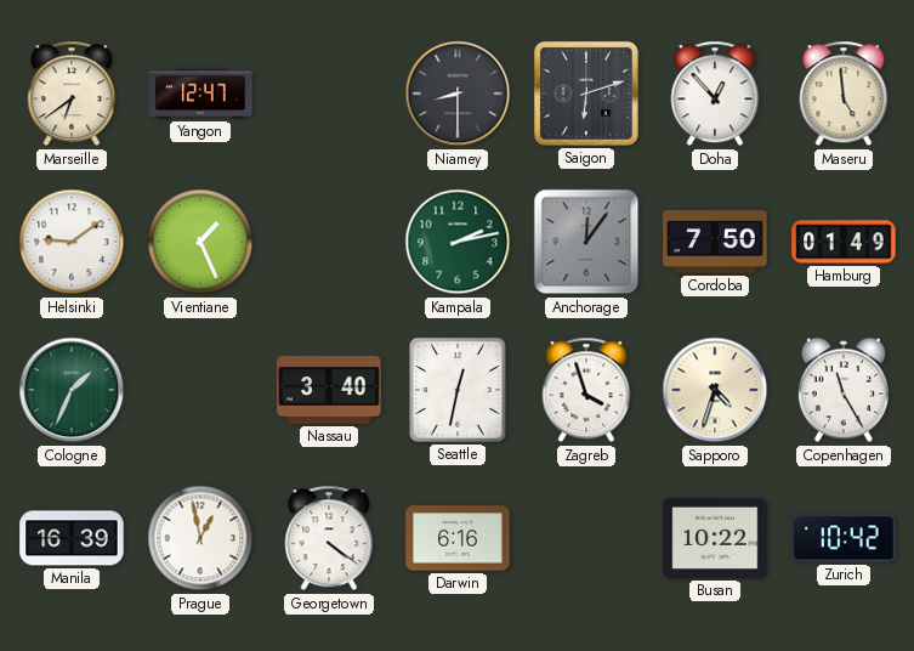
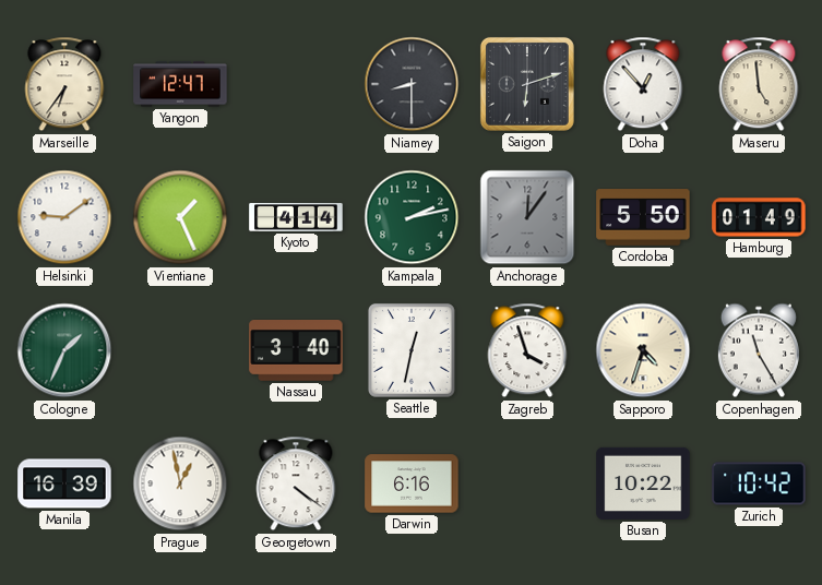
Marseille: 6:39 -> 6:36 (64, 84)
Kyoto: none -> 4:14 (296, 217)
Cordoba: 7:50 -> 5:50 (643, 217)
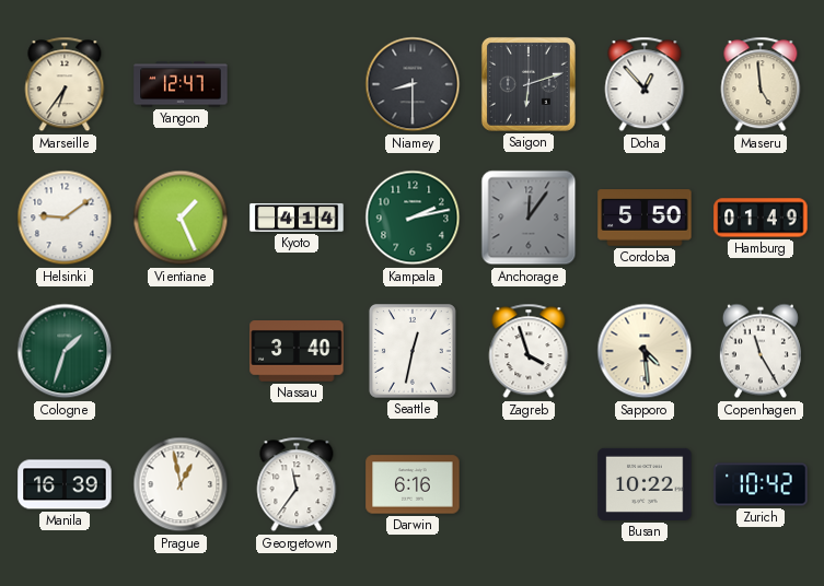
Cologne: 1:34 -> 1:33 (65, 351)
Sapporo: 4:33 -> 4:29 (645, 351)
Georgetown: 4:21 -> 11:36 (297, 484)
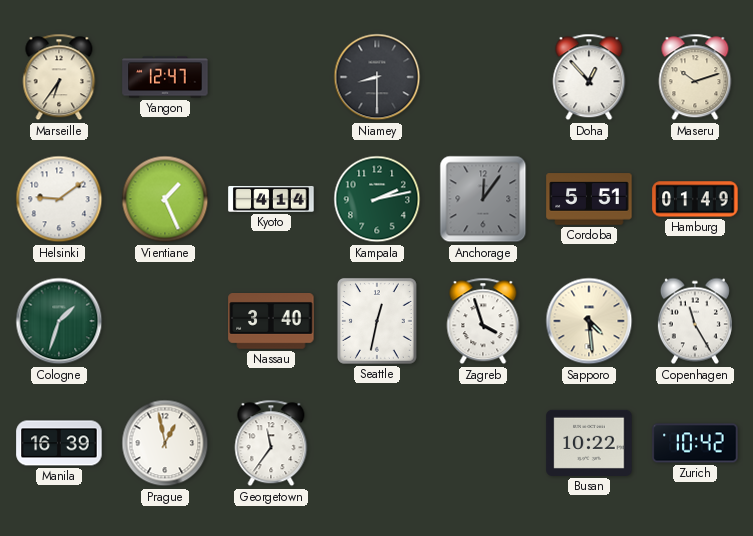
Saigon: 6:12 -> none (529, 84)
Maseru: 4:59 -> 10:12 (695, 77)
Cordoba: 5:50 -> 5:51 (589, 199)
Darwin: 6:16 -> none (413, 484)
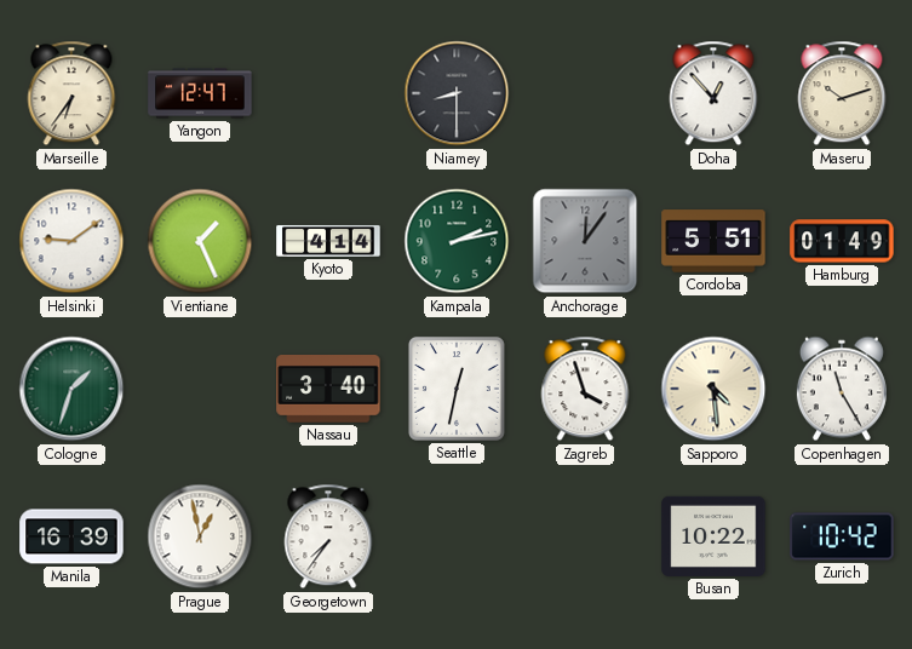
Georgetown: 11:36 -> 7:36 (328, 536)
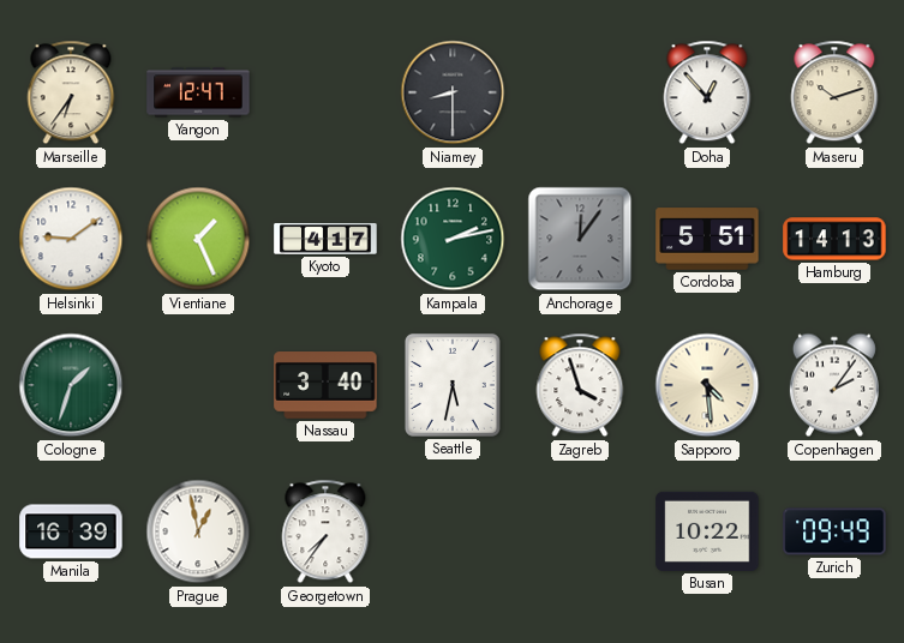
Kyoto: 4:14 -> 4:17 (325, 239)
Hamburg: 01:49 -> 14:13 (834, 239)
Seattle: 12:32 -> 5:32 (453, 385)
Copenhagen: 11:25 -> 2:06 (834, 385)
Zurich: 10:42 -> 09:49 (834, 531)
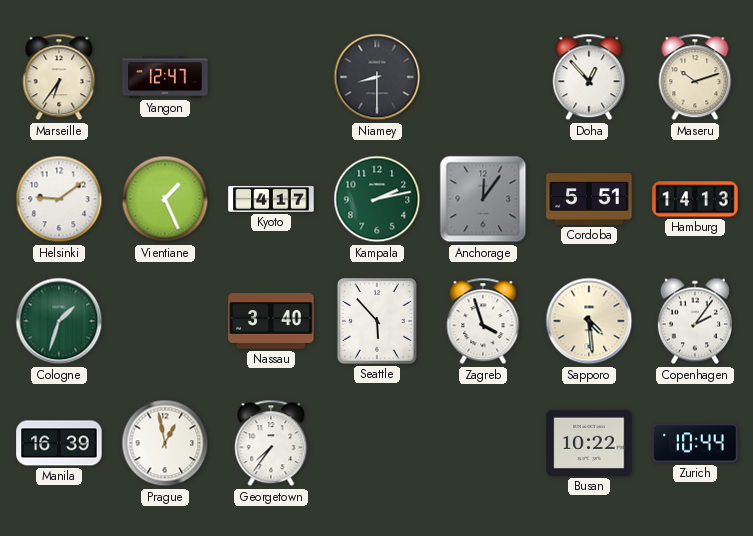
Seattle: 5:32 -> 5:53 (377, 321)
Zurich: 09:49 -> 10:44 (695, 443)
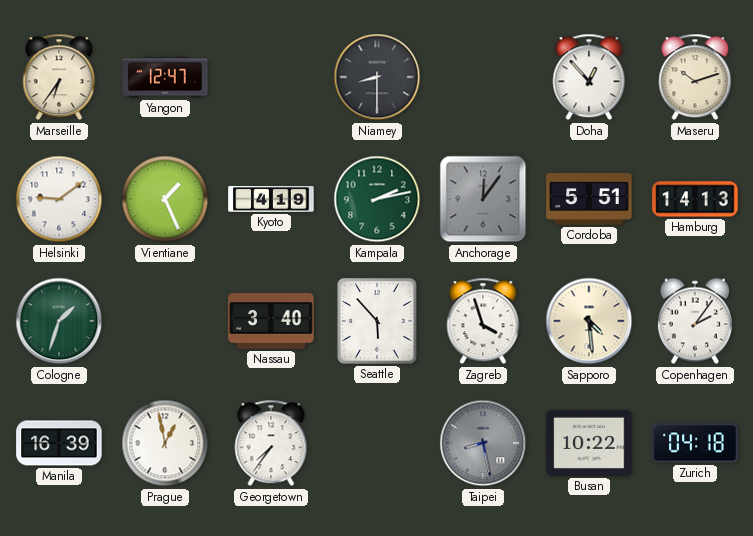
Kyoto: 4:17 -> 4:19 (271, 199)
Taipei: none -> 8:28 (483, 443)
Zurich: 10:44 -> 04:18 (695, 443)
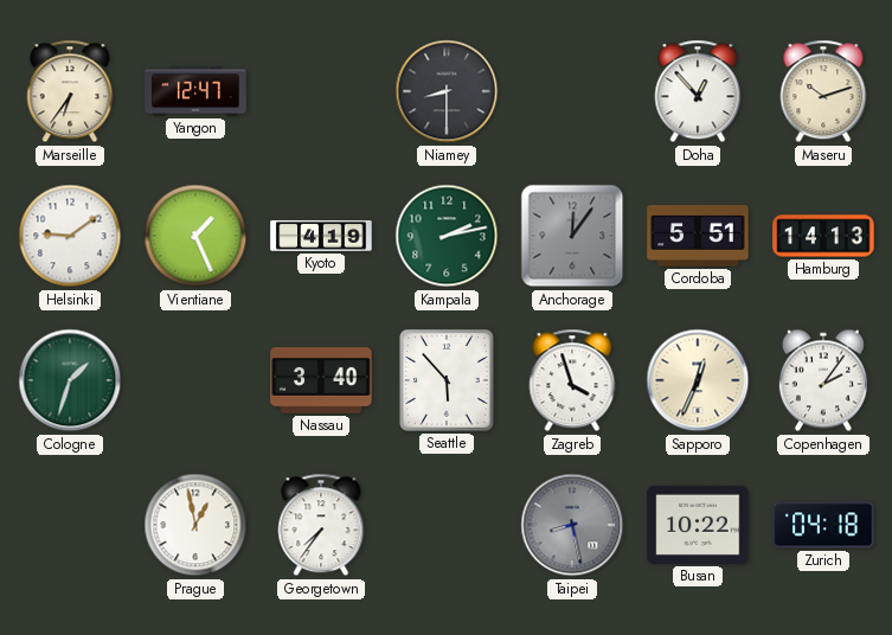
Sapporo: 4:29 -> 12:34 (698, 380)
Manila: 16:39 -> none (59, 443)
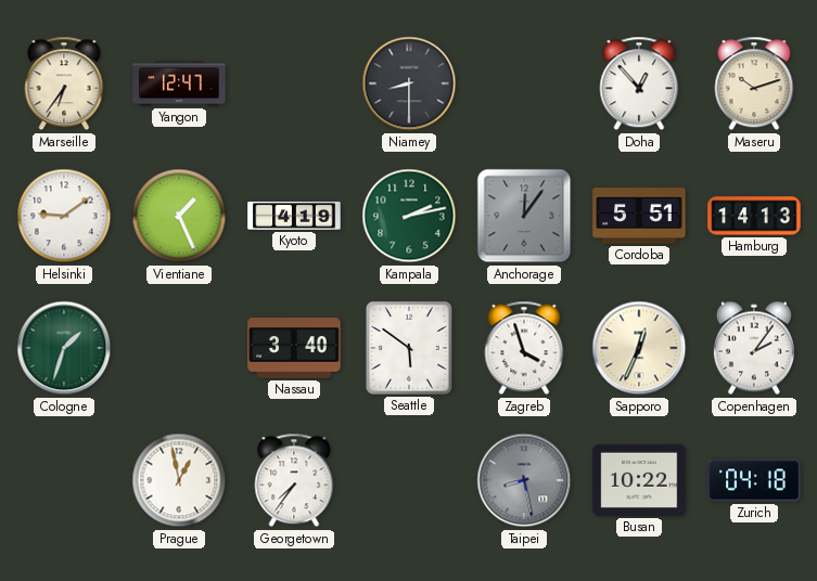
Seattle: 5:53 -> 5:51 (409, 348)
